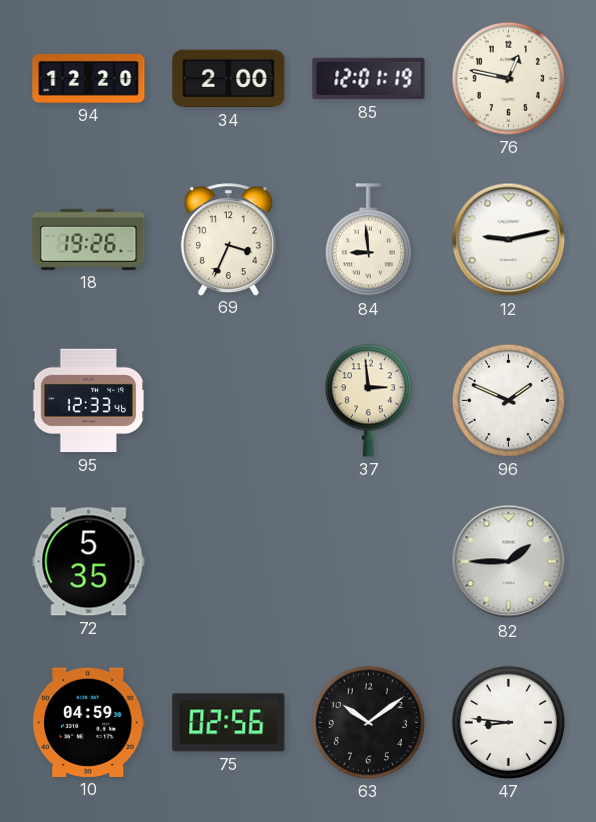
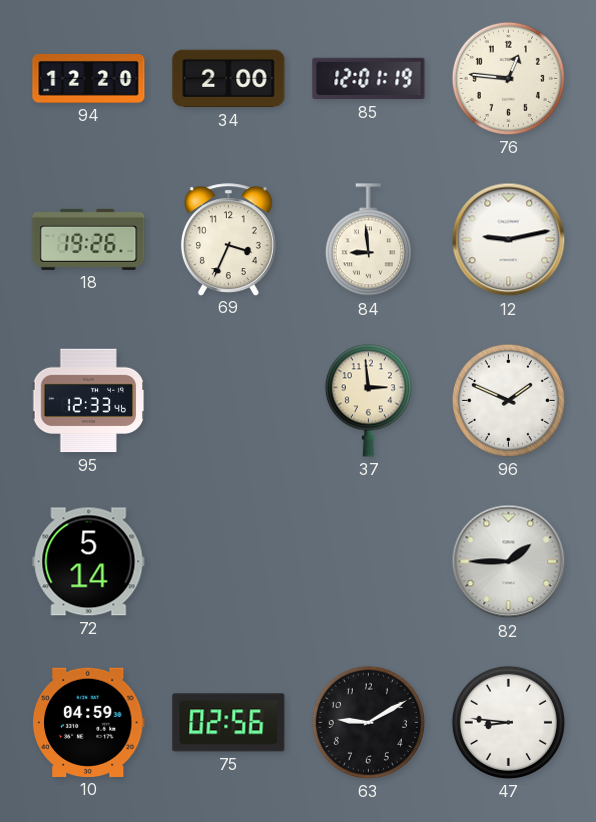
76: 12:47 -> 12:46 (508, 78)
72: 5:35 -> 5:14 (89, 562)
63: 10:09 -> 9:10 (368, 722)
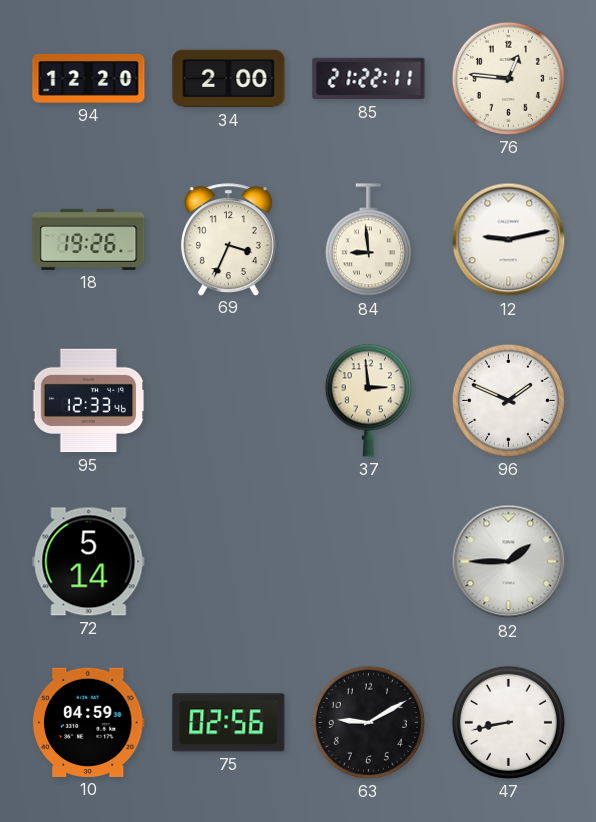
85: 12:01 -> 21:22 (369, 79)
47: 8:46 -> 8:43 (508, 722)
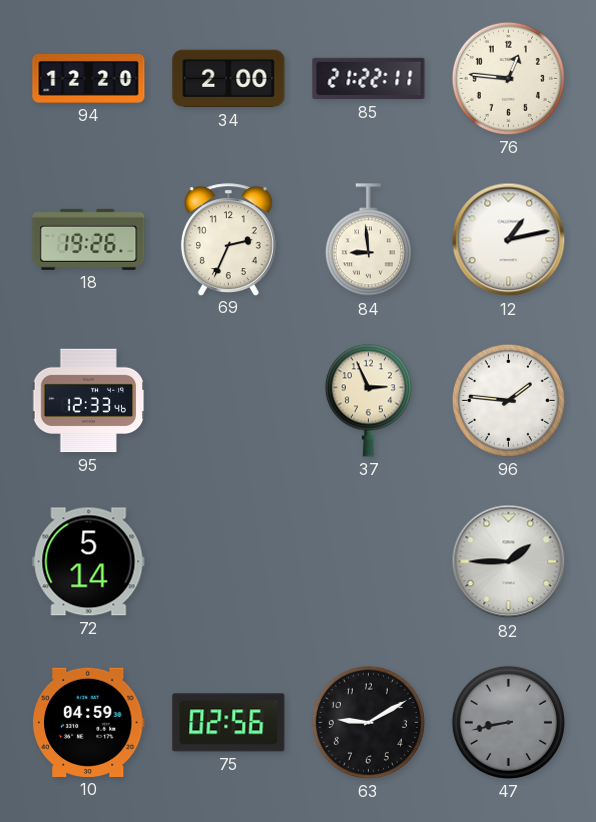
69: 3:34 -> 2:34 (228, 239)
12: 9:13 -> 1:13 (509, 240)
37: 2:59 -> 2:56 (368, 400)
96: 1:49 -> 1:46 (508, 400)
47 dial: white -> grey (508, 722)
